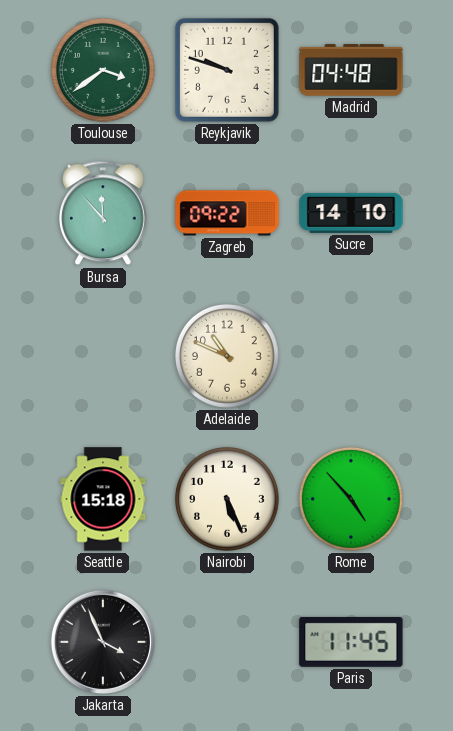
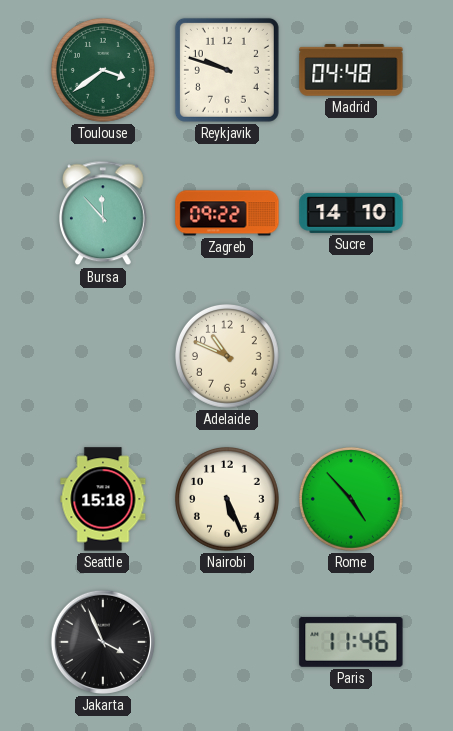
Paris: 11:45 -> 11:46 (351, 642)
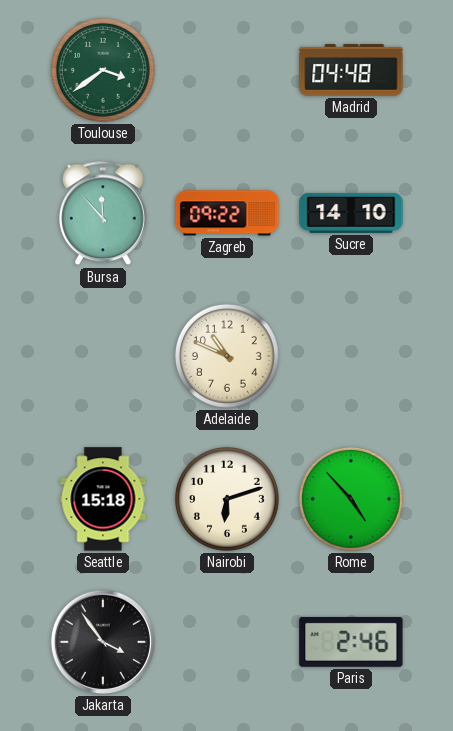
Reykjavik: 9:48 -> none (227, 70)
Nairobi: 5:26 -> 6:12 (227, 499)
Jakarta: 3:56 -> 3:54 (103, 642)
Paris: 11:46 -> 2:46 (351, 642)
